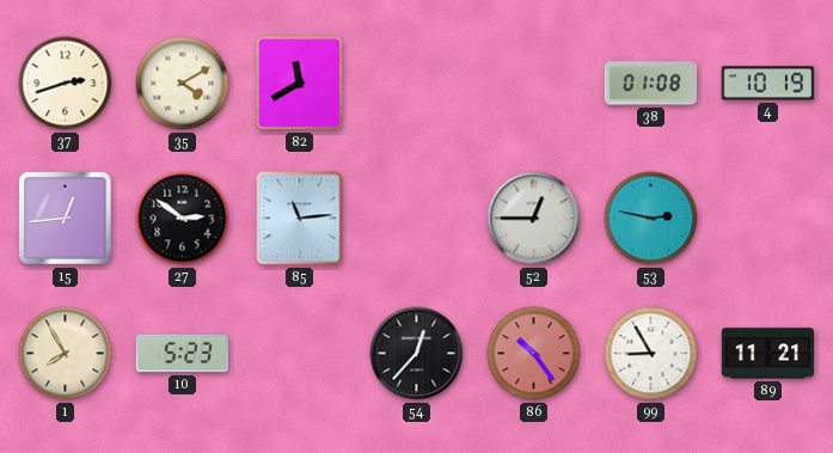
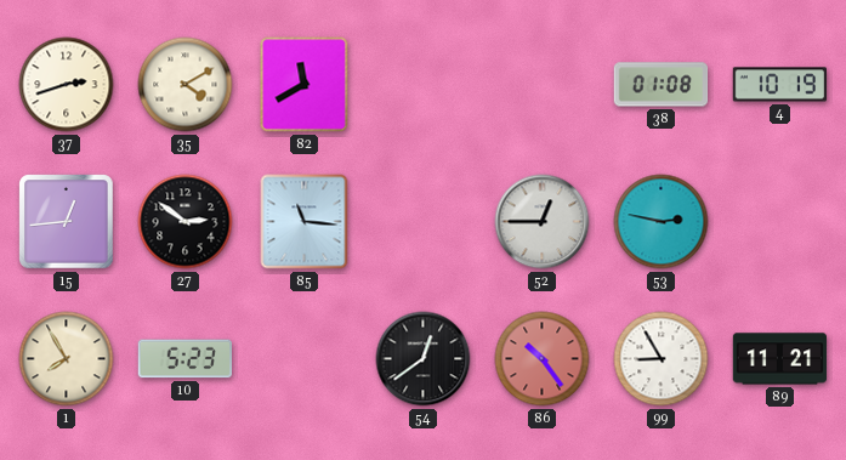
85: 11:14 -> 11:16 (305, 222)
54: 12:37 -> 12:39 (424, 359)
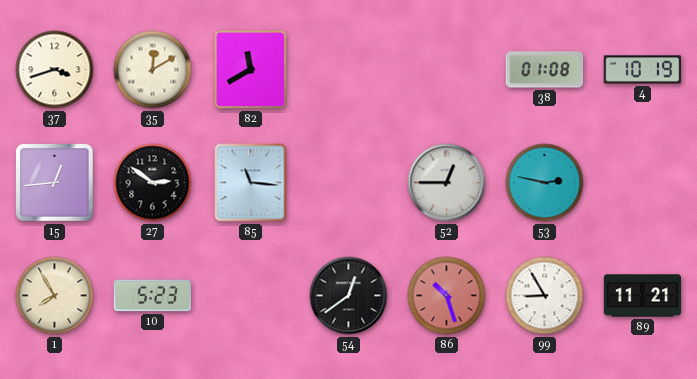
37: 2:42 -> 3:42 (55, 70)
35: 4:10 -> 12:10 (153, 70)
86: 10:24 -> 10:27 (447, 296)
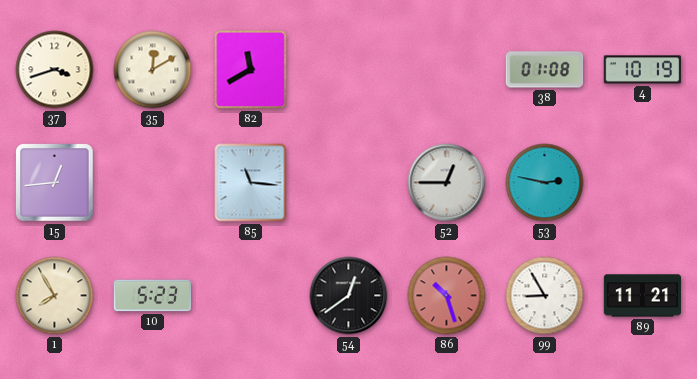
27: 2:51 -> none (153, 183)
